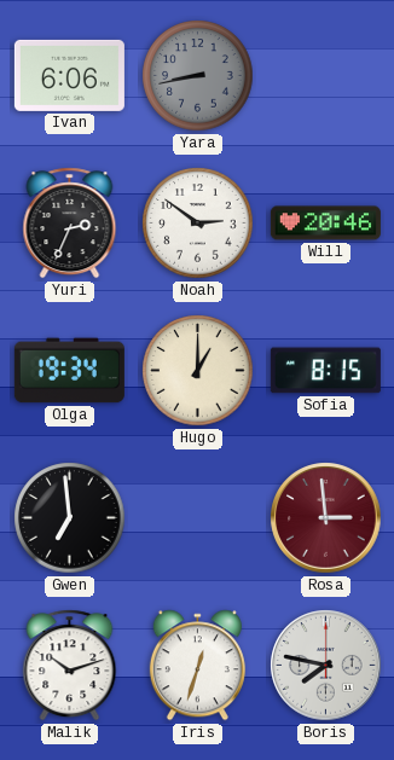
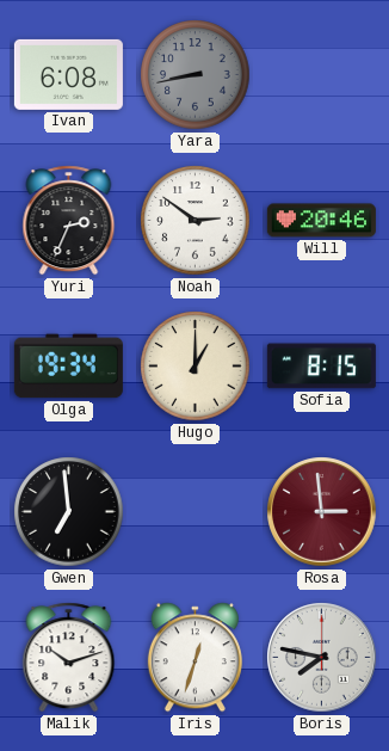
Ivan: 6:06 -> 6:08 (68, 74)
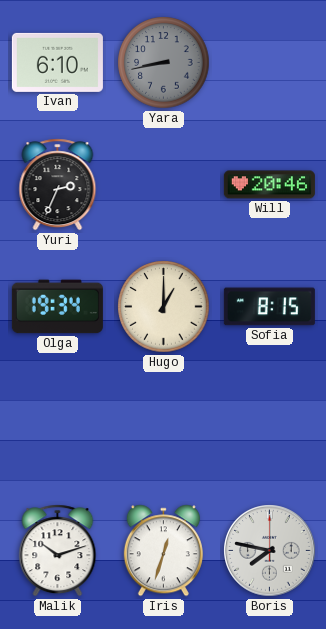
Ivan: 6:08 -> 6:10 (57, 62)
Noah: 2:51 -> none (196, 221)
Gwen: 6:59 -> none (69, 512)
Rosa: 2:59 -> none (322, 512)
